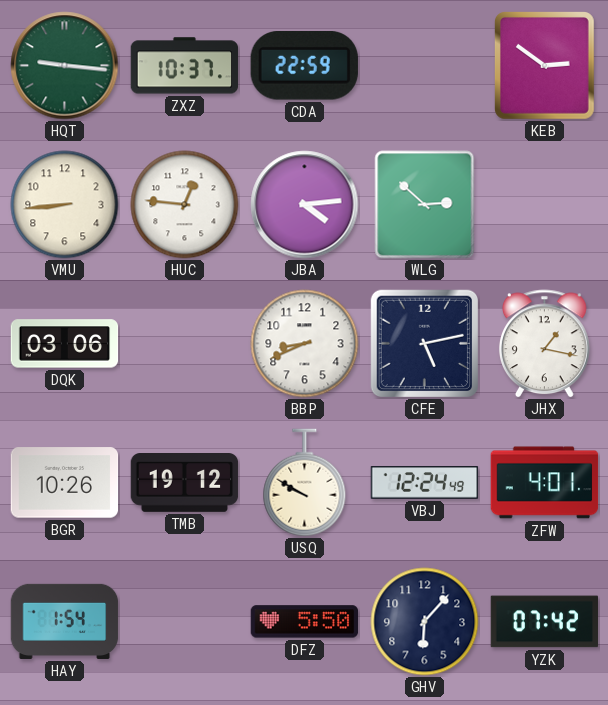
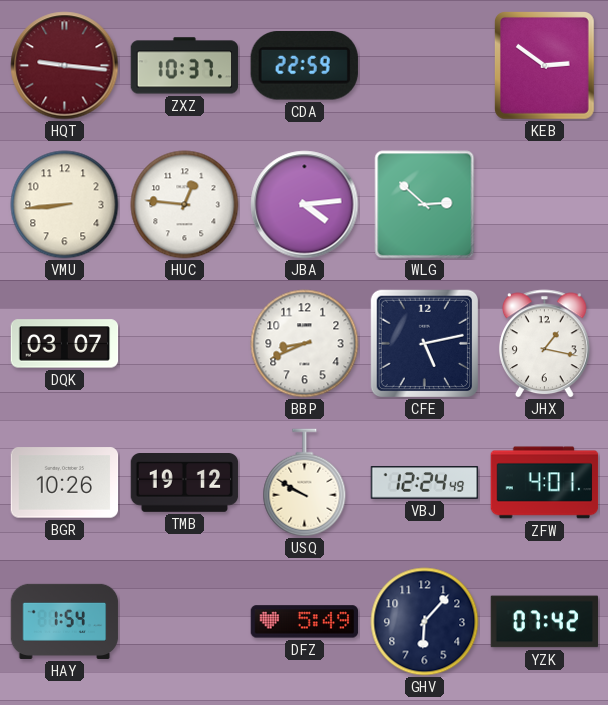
HQT dial: green -> burgundy (65, 66)
DQK: 03:06 -> 03:07 (65, 344)
DFZ: 5:50 -> 5:49 (305, 622)
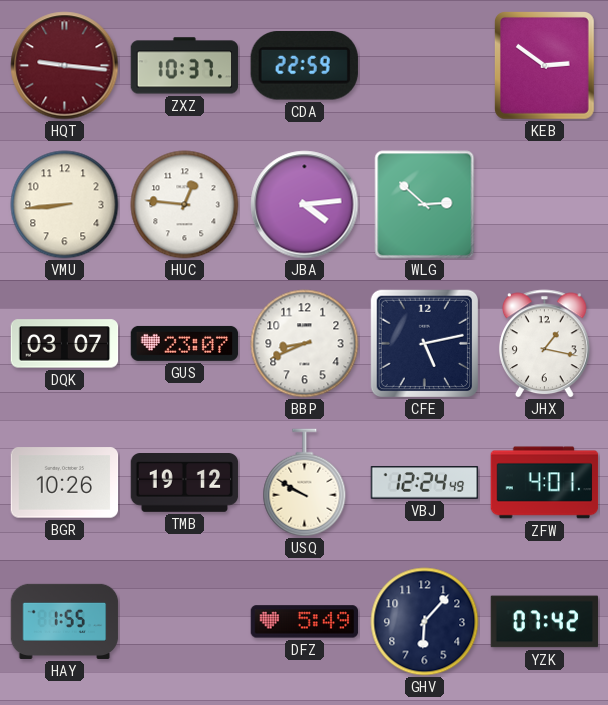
GUS: none -> 23:07 (185, 343)
HAY: 1:54 -> 1:55 (65, 621)
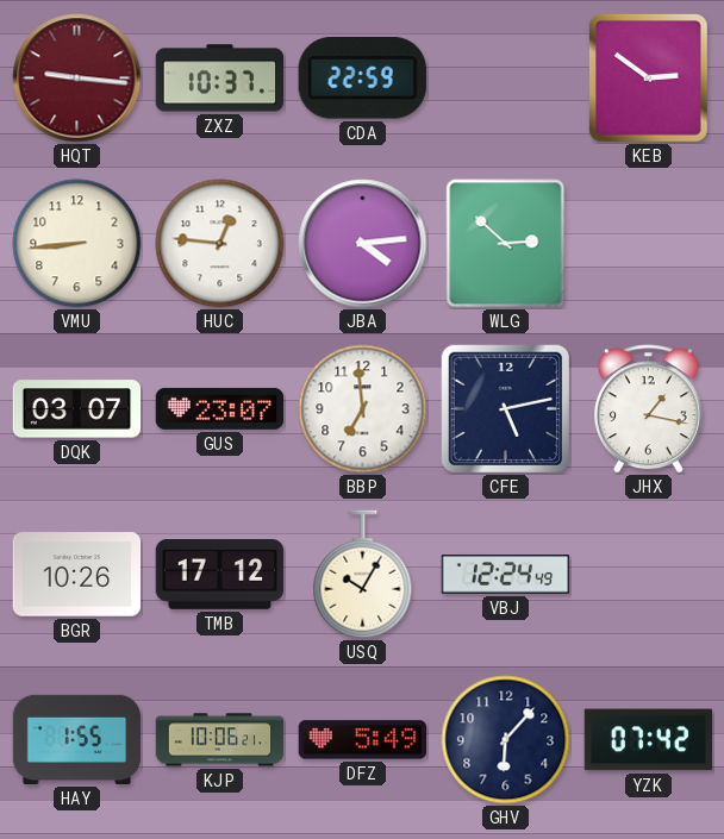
BBP: 8:41 -> 6:59 (363, 409)
TMB: 19:12 -> 17:12 (220, 575)
USQ: 9:50 -> 10:05 (363, 575)
ZFW: 4:01 -> none (545, 483)
KJP: none -> 10:06 (220, 740)
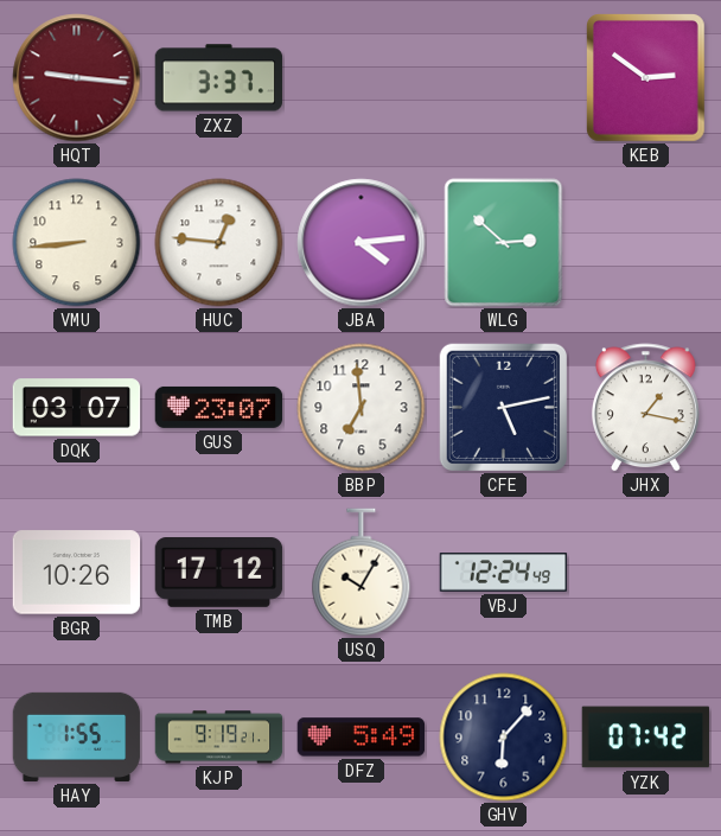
ZXZ: 10:37 -> 3:37 (219, 78)
CDA: 22:59 -> none (362, 79)
KJP: 10:06 -> 9:19 (219, 738)
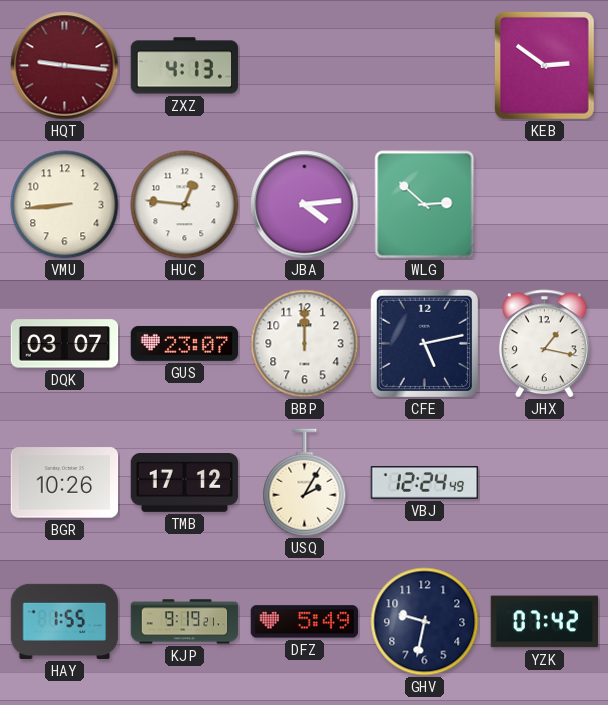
ZXZ: 3:37 -> 4:13 (185, 66)
BBP: 6:59 -> 12:00 (305, 344)
USQ: 10:05 -> 2:05 (305, 483)
GHV: 6:07 -> 9:32 (425, 622)
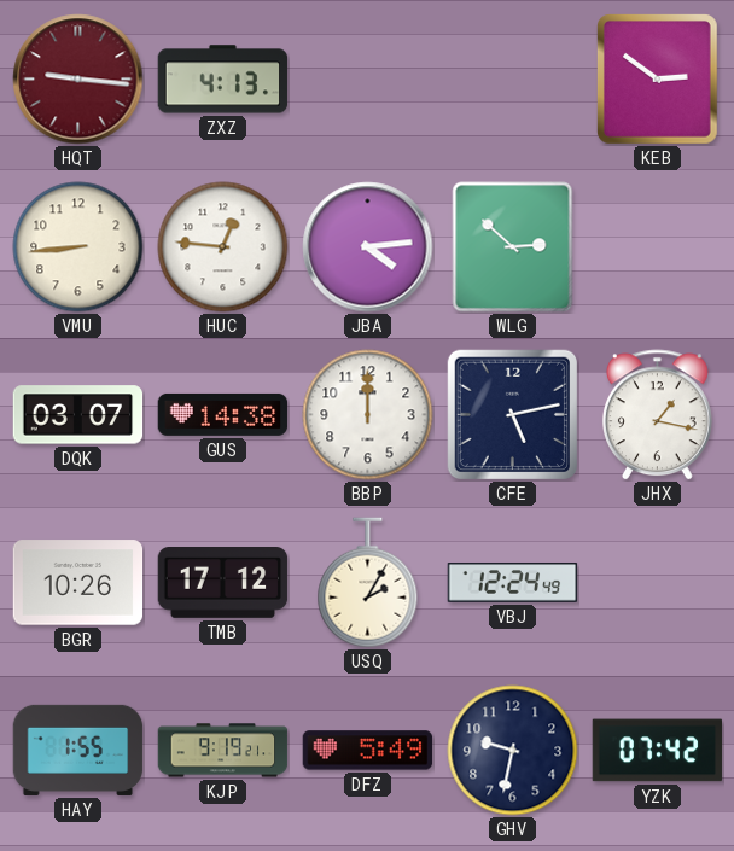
GUS: 23:07 -> 14:38 (223, 414)
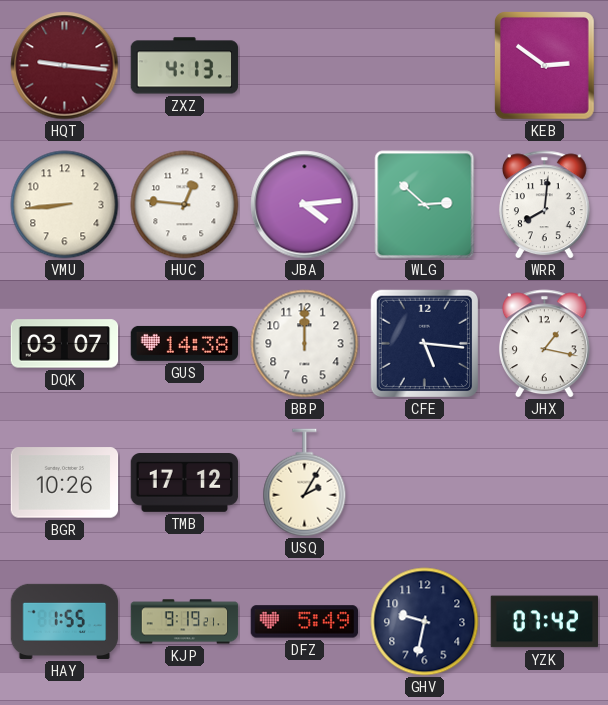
WRR: none -> 8:01 (544, 205)
CFE: 5:13 -> 5:16 (424, 343)
VBJ: 12:24 -> none (513, 583)
